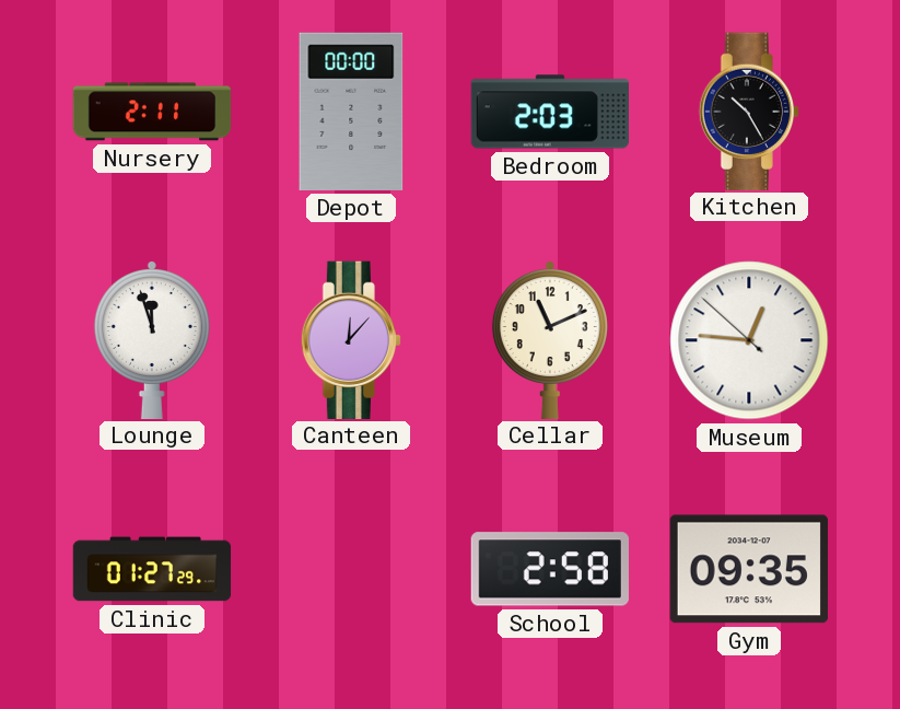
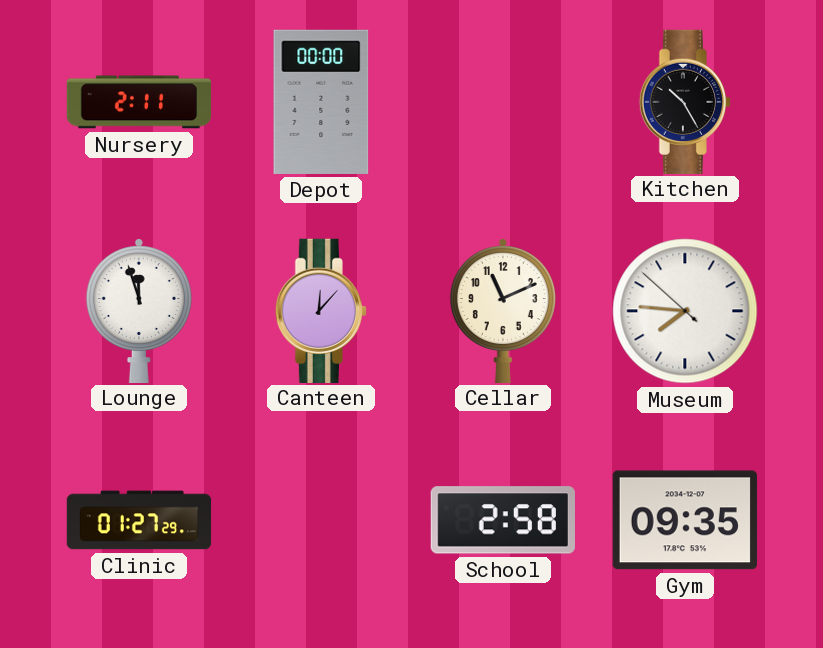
Bedroom: 2:03 -> none (549, 112)
Museum: 12:45 -> 7:45 (685, 311)
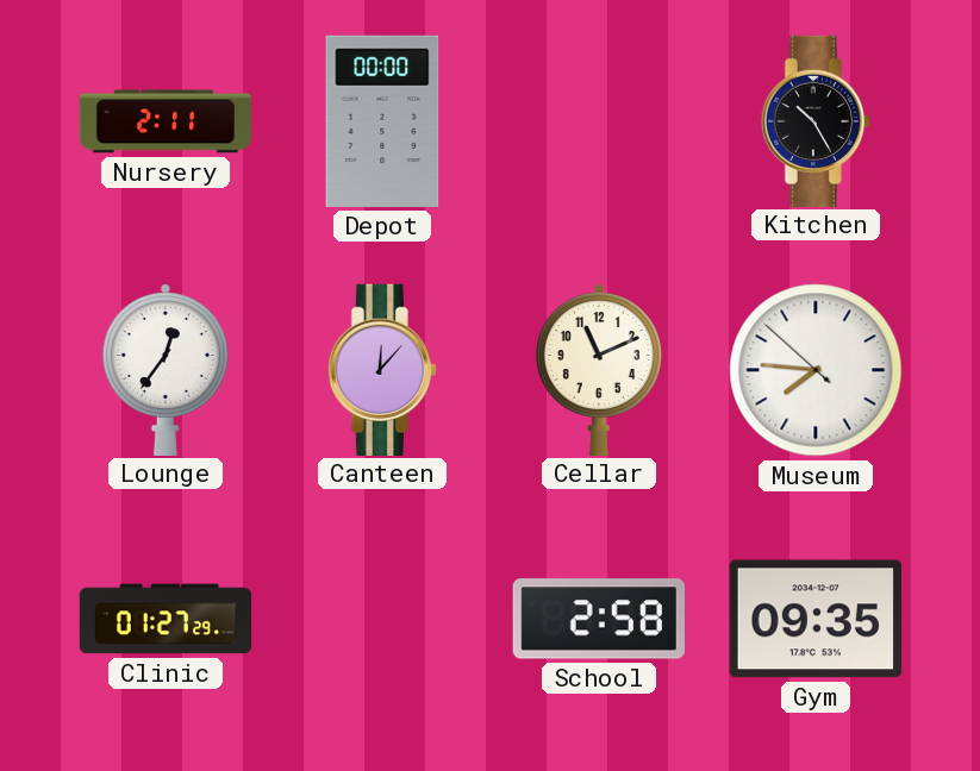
Lounge: 11:57 -> 12:36 (166, 370)
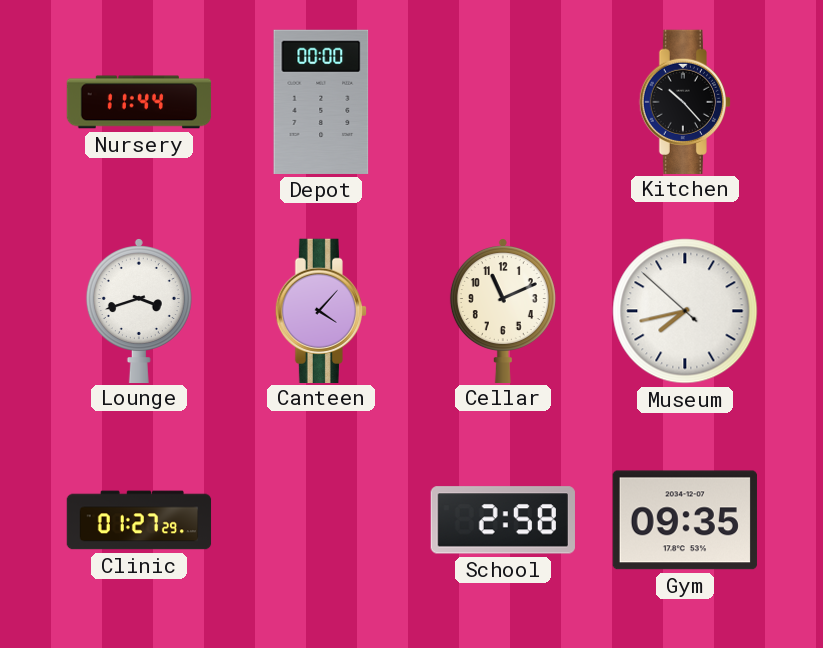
Nursery: 2:11 -> 11:44 (139, 102)
Kitchen: 10:25 -> 10:23 (685, 101)
Lounge: 12:36 -> 3:42 (139, 311)
Canteen: 12:07 -> 4:07 (321, 310)
Museum: 7:45 -> 7:42 (685, 311)
